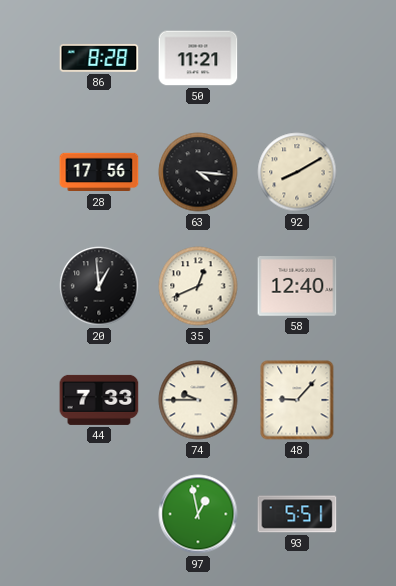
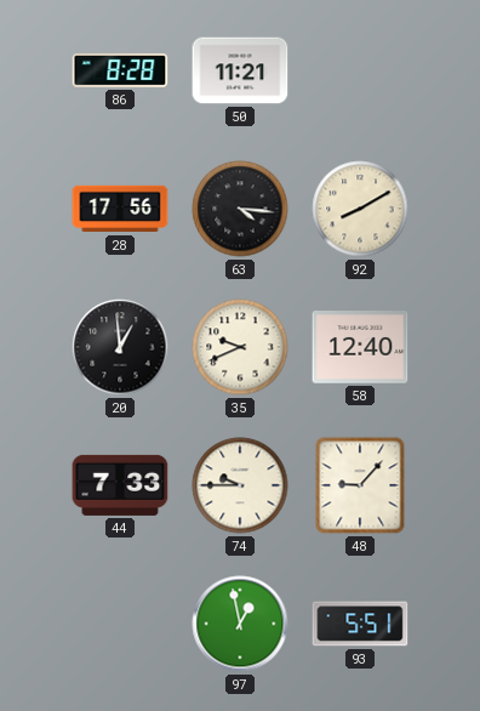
35: 12:41 -> 9:41 (240, 347)
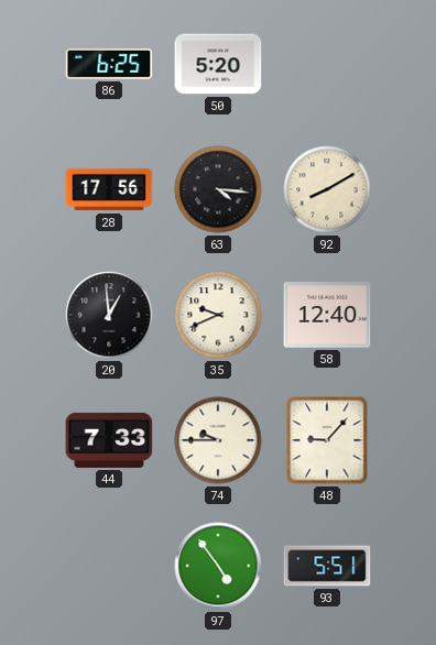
86: 8:28 -> 6:25 (109, 64)
50: 11:21 -> 5:20 (218, 64)
97: 12:58 -> 4:54 (218, 566)
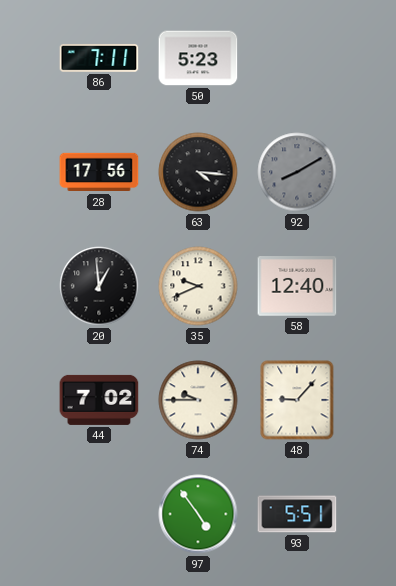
86: 6:25 -> 7:11 (99, 58)
50: 5:20 -> 5:23 (198, 58)
92 dial: cream -> grey (297, 172)
44: 7:33 -> 7:02 (99, 400)
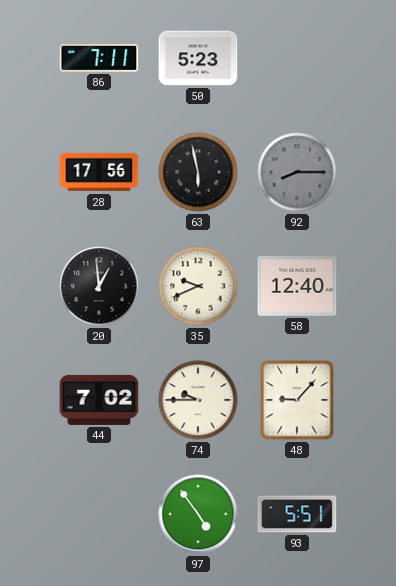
63: 4:16 -> 5:58 (198, 172)
92: 8:10 -> 8:15 (297, 172)
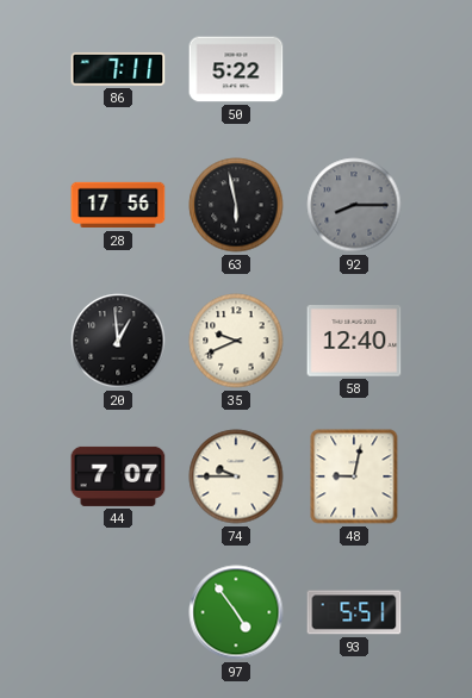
50: 5:23 -> 5:22 (236, 69)
44: 7:02 -> 7:07 (118, 476)
48: 9:07 -> 9:02 (354, 476)
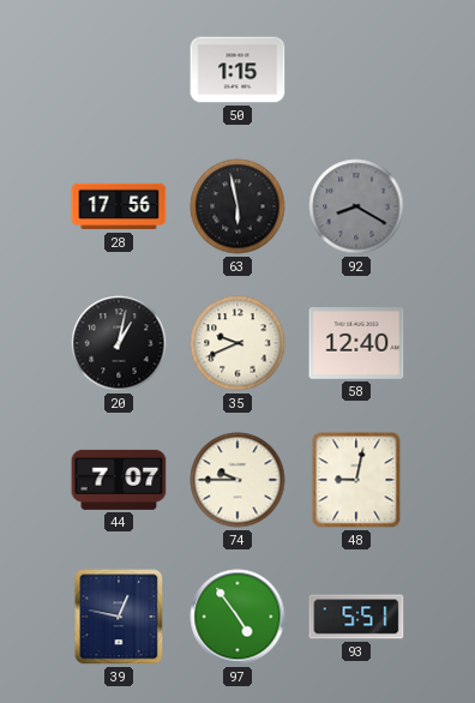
86: 7:11 -> none (118, 69)
50: 5:22 -> 1:15 (237, 70)
92: 8:15 -> 8:20 (356, 206)
20: 12:59 -> 1:02 (119, 343)
39: none -> 12:47 (119, 617)
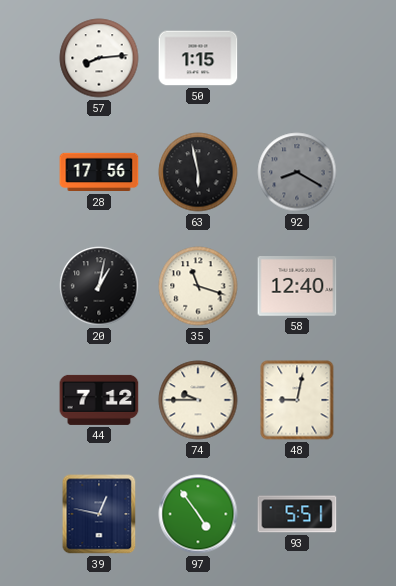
57: none -> 8:14 (99, 58)
35: 9:41 -> 11:18 (198, 286)
44: 7:07 -> 7:12 (99, 400)
